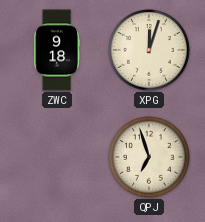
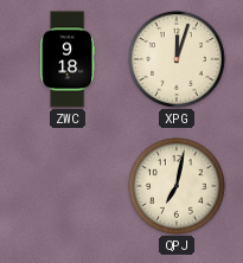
QPJ: 6:57 -> 7:02 (177, 186)
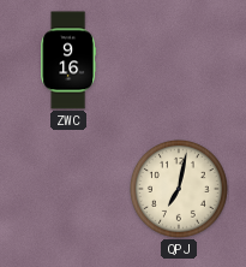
ZWC: 9:18 -> 9:16 (68, 60)
XPG: 12:03 -> none (177, 59)
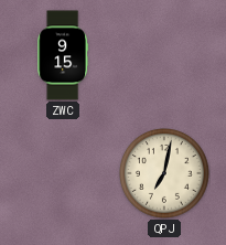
ZWC: 9:16 -> 9:15 (63, 55)
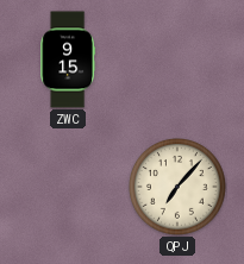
QPJ: 7:02 -> 7:07 (177, 187)
